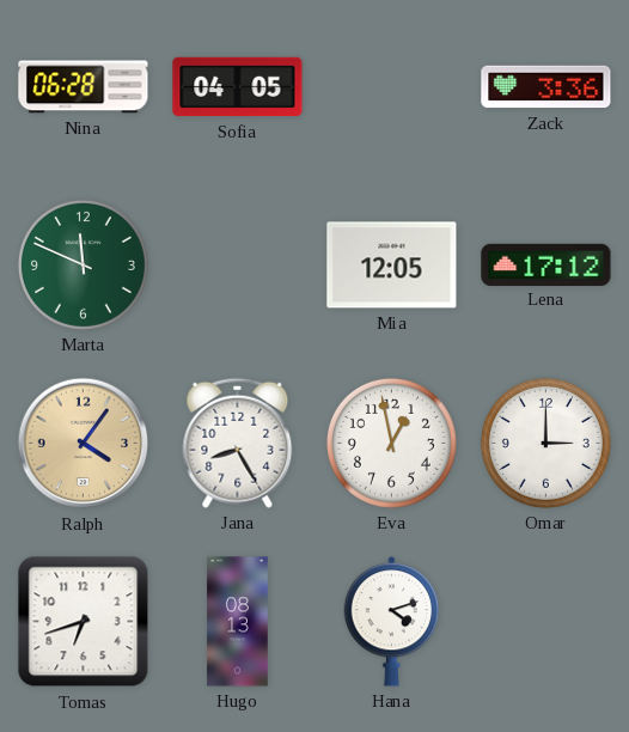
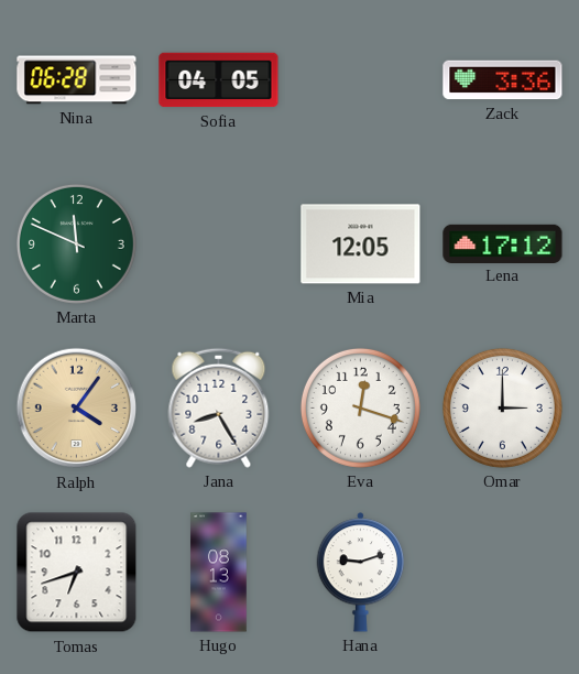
Eva: 12:58 -> 12:18 (360, 407)
Hana: 4:12 -> 9:12 (361, 573)
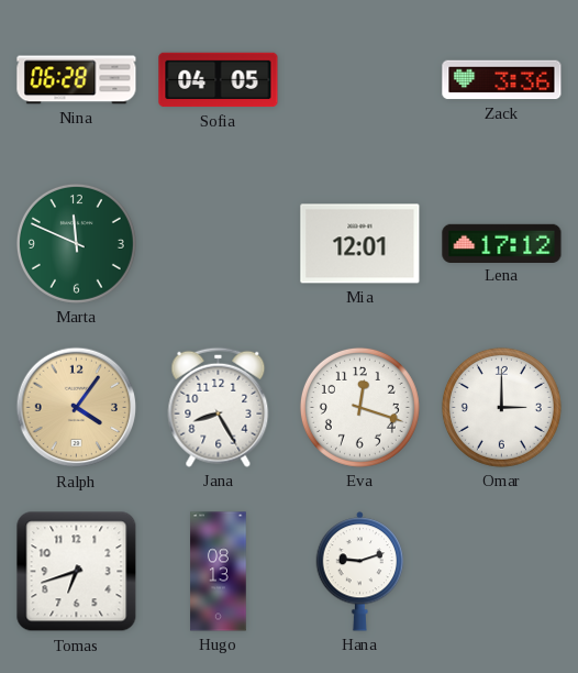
Mia: 12:05 -> 12:01 (360, 244)
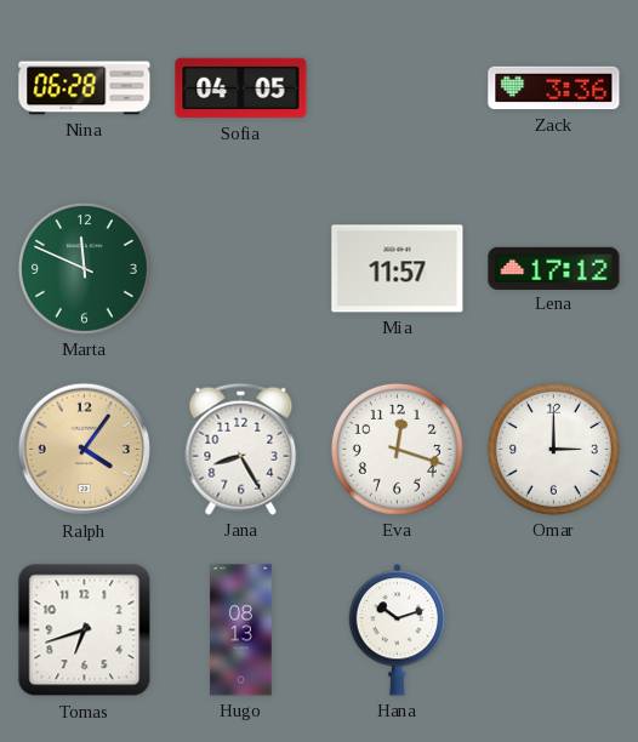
Mia: 12:01 -> 11:57 (398, 269)
Hana: 9:12 -> 10:12 (398, 630)
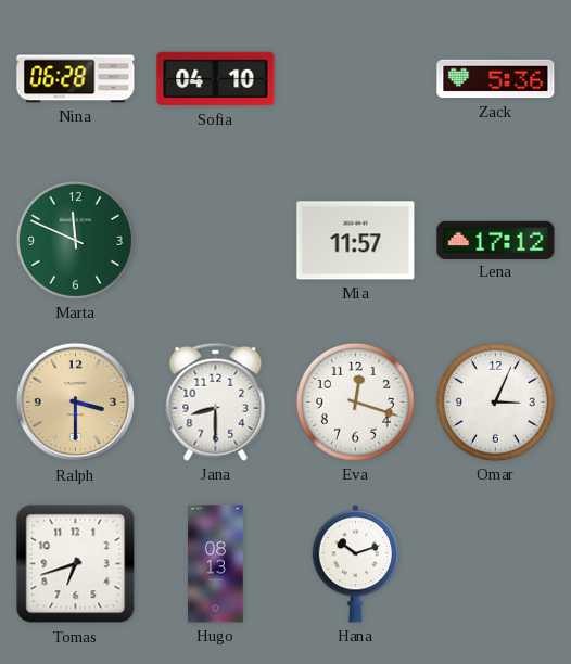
Sofia: 04:05 -> 04:10 (216, 79)
Zack: 3:36 -> 5:36 (496, 79)
Ralph: 4:06 -> 3:30 (76, 403)
Jana: 8:25 -> 8:30 (216, 401)
Omar: 3:00 -> 3:04 (495, 401)
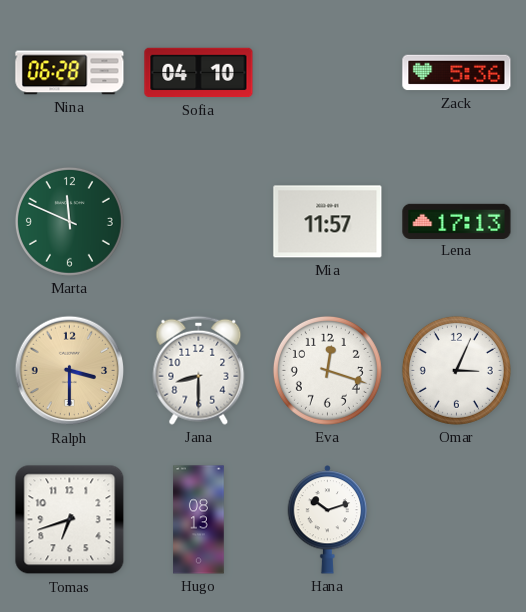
Lena: 17:12 -> 17:13 (457, 221)
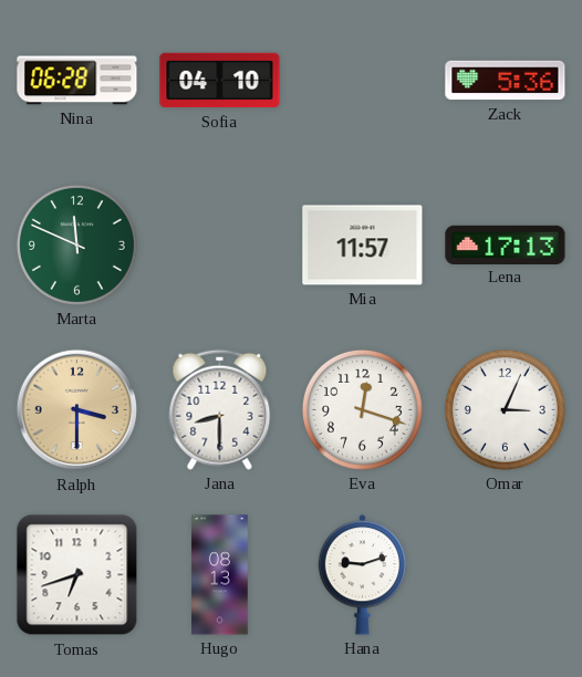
Hana: 10:12 -> 9:12 (363, 575)
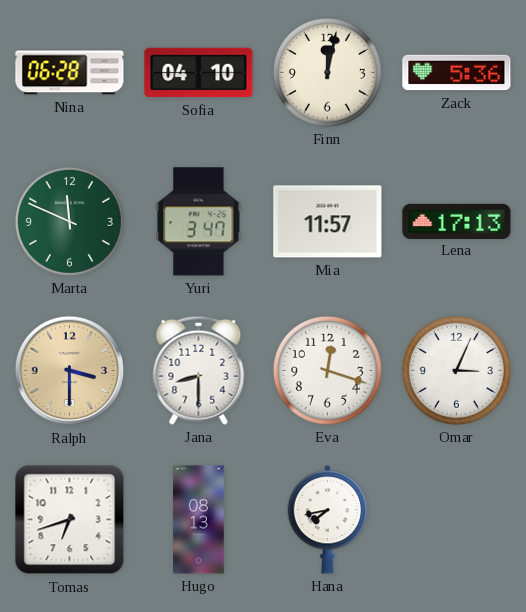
Finn: none -> 12:02 (327, 72)
Yuri: none -> 3:47 (199, 222)
Hana: 9:12 -> 7:43 (328, 520)
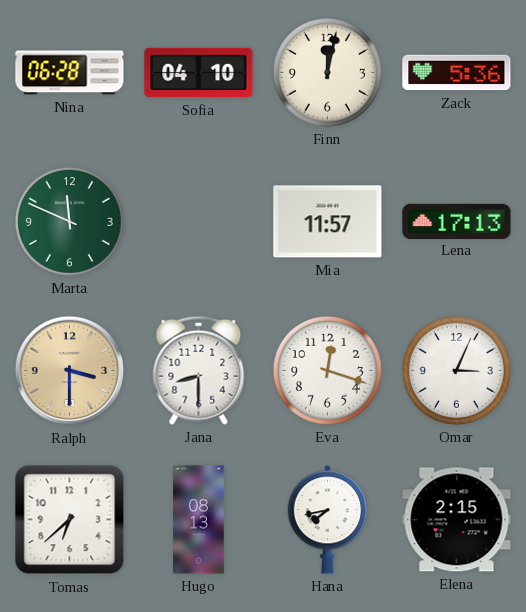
Yuri: 3:47 -> none (199, 222)
Tomas: 6:42 -> 6:38 (70, 520)
Elena: none -> 2:15 (457, 520)
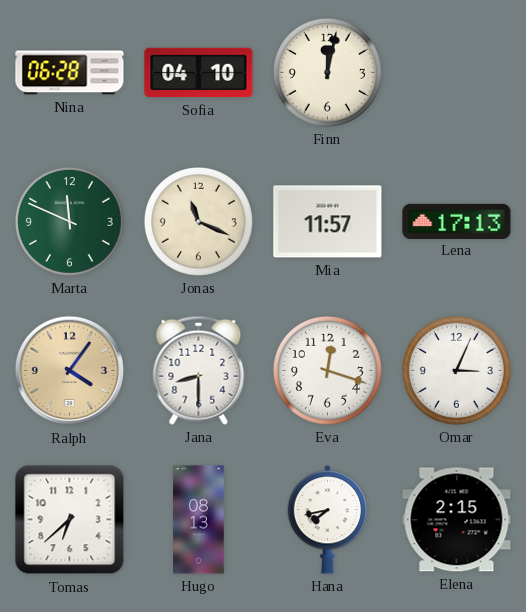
Zack: 5:36 -> none (457, 73)
Jonas: none -> 11:19 (198, 221)
Ralph: 3:30 -> 4:06 (70, 371)
